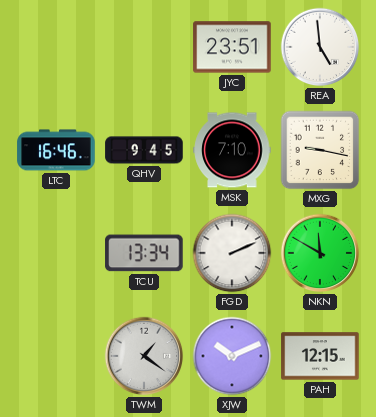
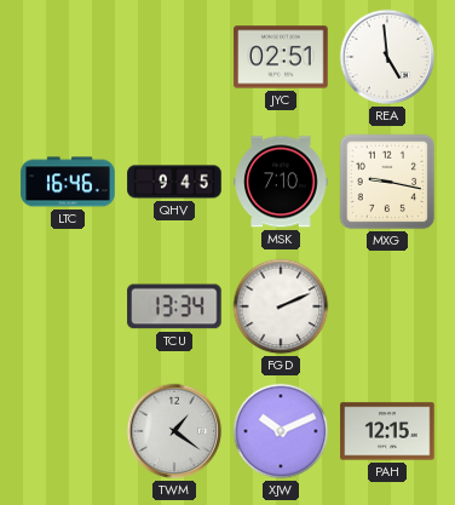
JYC: 23:51 -> 02:51 (281, 57)
NKN: 11:50 -> none (320, 253)
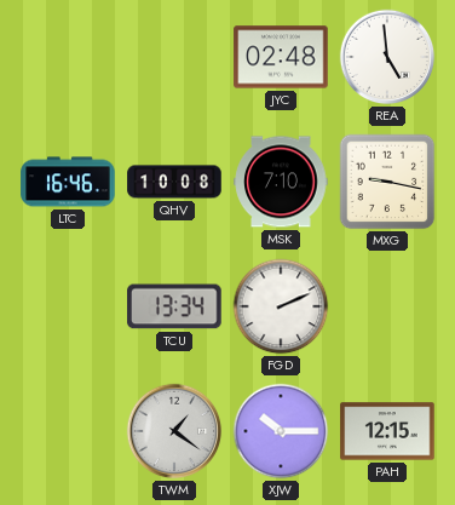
JYC: 02:51 -> 02:48 (281, 57)
QHV: 9:45 -> 10:08 (174, 182)
XJW: 10:11 -> 10:15 (281, 431)
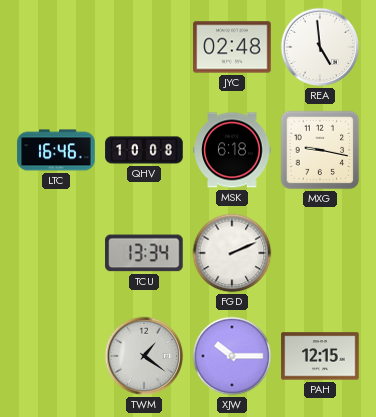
MSK: 7:10 -> 6:18 (232, 150)
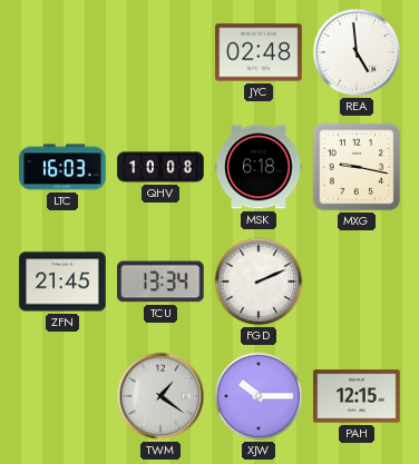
LTC: 16:46 -> 16:03 (62, 167)
ZFN: none -> 21:45 (62, 282)
